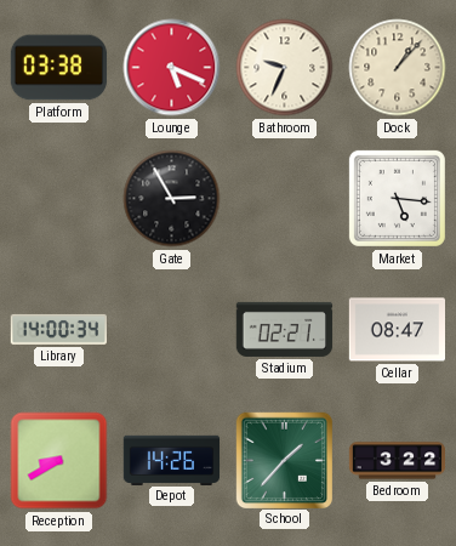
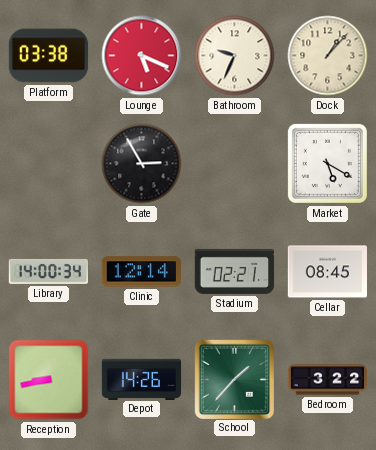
Market: 5:16 -> 5:20 (327, 163)
Clinic: none -> 12:14 (141, 272)
Cellar: 08:47 -> 08:45 (327, 272)
Reception: 8:40 -> 8:43 (49, 380)
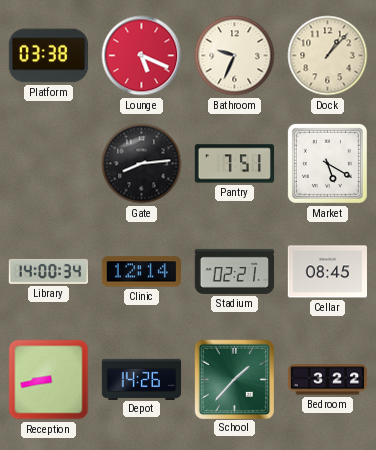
Gate: 2:55 -> 8:14 (142, 164)
Pantry: none -> 7:51 (235, 164)
